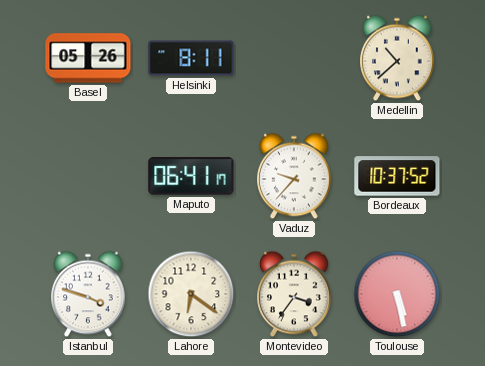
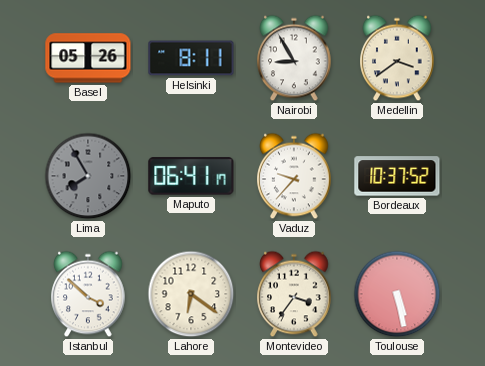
Nairobi: none -> 8:55 (294, 58)
Medellin: 10:38 -> 3:39 (397, 58)
Lima: none -> 7:55 (88, 176)
Istanbul: 3:48 -> 3:52 (88, 294)
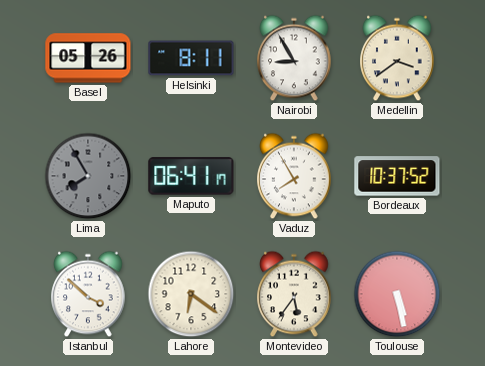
Vaduz: 9:37 -> 7:55 (294, 176)
Montevideo: 3:36 -> 5:36 (294, 294)
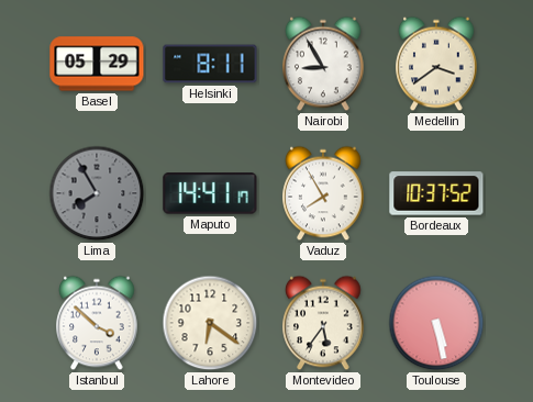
Basel: 05:26 -> 05:29 (97, 64)
Maputo: 06:41 -> 14:41 (210, 193)
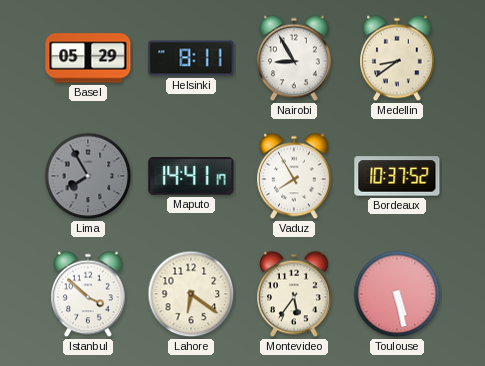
Medellin: 3:39 -> 8:39 (397, 58)
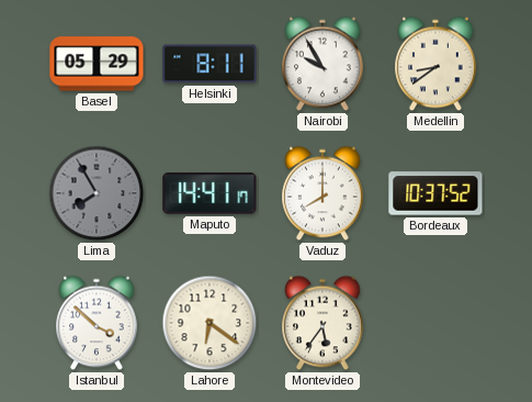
Nairobi: 8:55 -> 9:55 (322, 64)
Vaduz: 7:55 -> 8:00 (322, 193)
Toulouse: 5:28 -> none (397, 294)
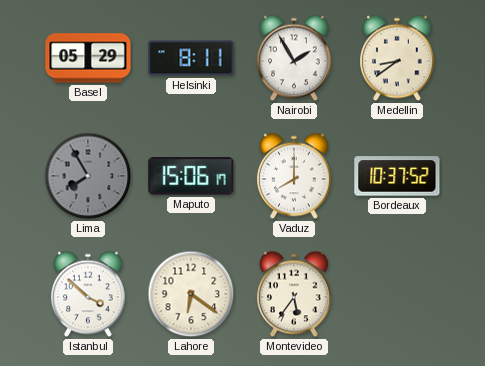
Nairobi: 9:55 -> 1:55 (294, 58)
Maputo: 14:41 -> 15:06 (191, 176)
